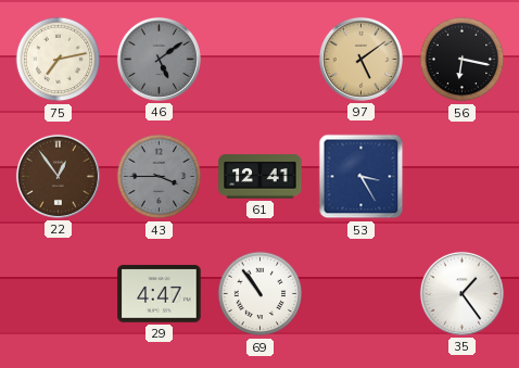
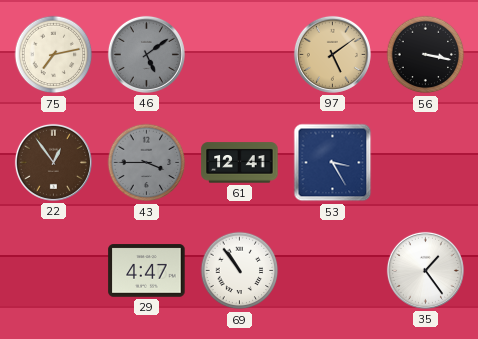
56: 6:17 -> 3:17 (426, 55)
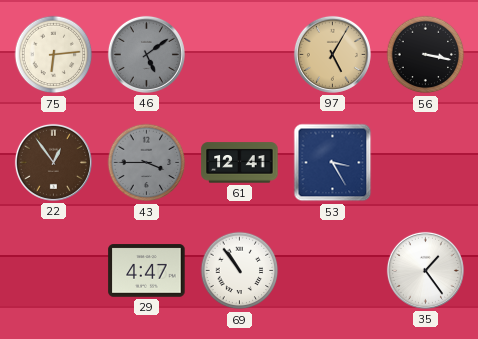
75: 7:13 -> 6:14 (54, 55)
97: 5:09 -> 5:05 (332, 54)
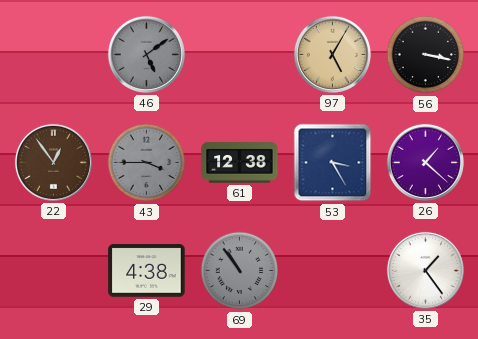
75: 6:14 -> none (54, 55)
61: 12:41 -> 12:38 (240, 163)
26: none -> 1:22 (425, 162)
29: 4:47 -> 4:38 (147, 271)
69 dial: white -> grey (240, 271)
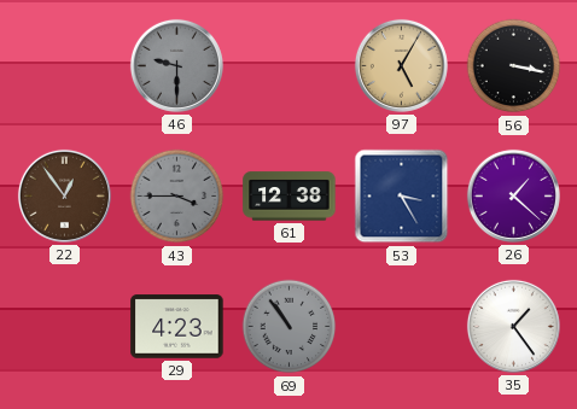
46: 5:09 -> 9:30 (176, 65)
29: 4:38 -> 4:23 (177, 327)
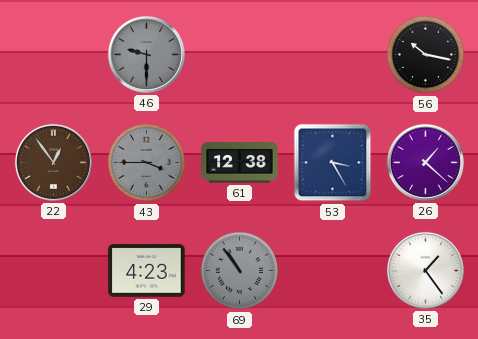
97: 5:05 -> none (401, 65)
56: 3:17 -> 10:17 (426, 55)
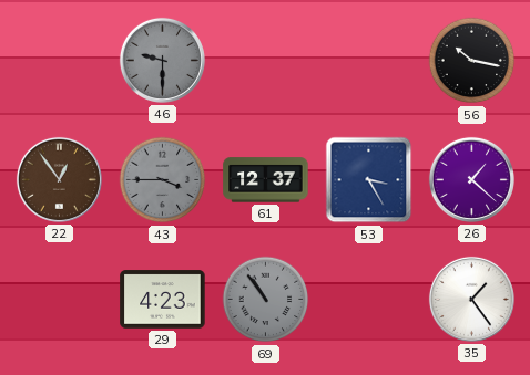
61: 12:38 -> 12:37 (266, 180)
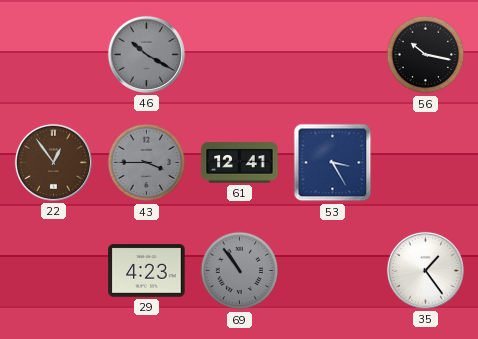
46: 9:30 -> 10:20 (146, 54)
61: 12:37 -> 12:41 (240, 163)
26: 1:22 -> none (471, 179)
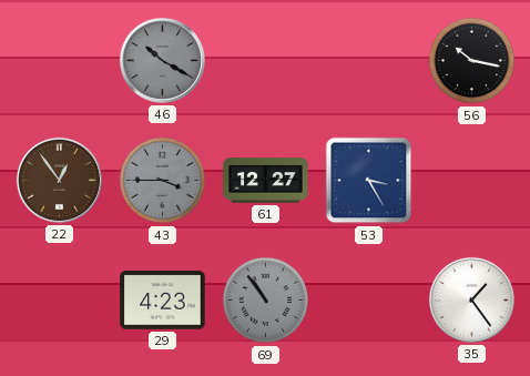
61: 12:41 -> 12:27 (266, 181)
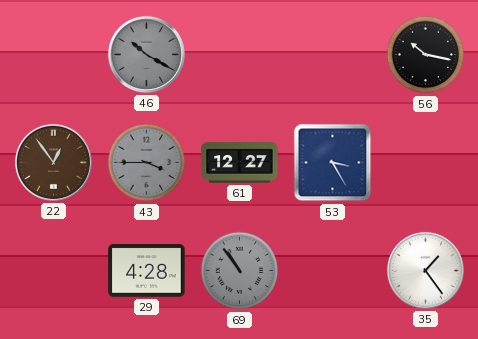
29: 4:23 -> 4:28 (147, 271)
